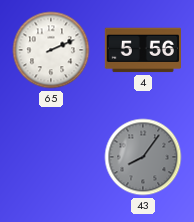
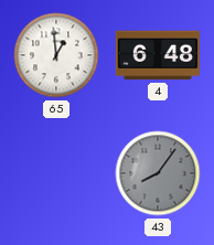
65: 2:11 -> 12:59 (56, 55)
4: 5:56 -> 6:48 (157, 55)
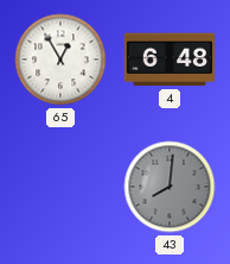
65: 12:59 -> 12:55 (60, 59)
43: 8:06 -> 8:01 (170, 187)
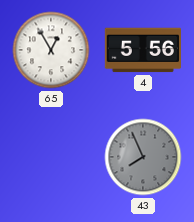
4: 6:48 -> 5:56 (142, 50)
43: 8:01 -> 7:56 (143, 157)
